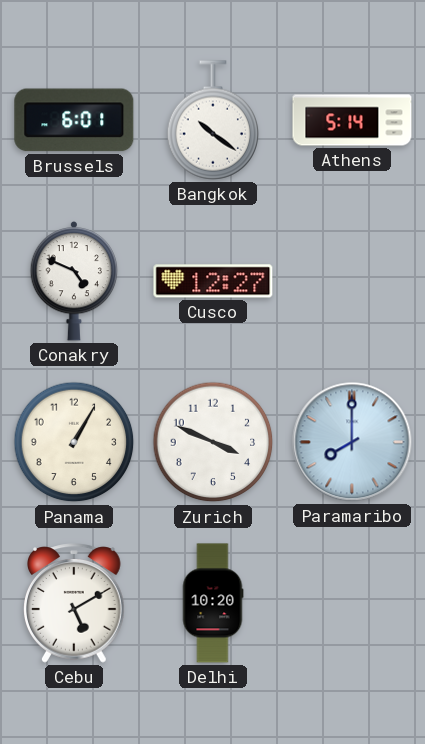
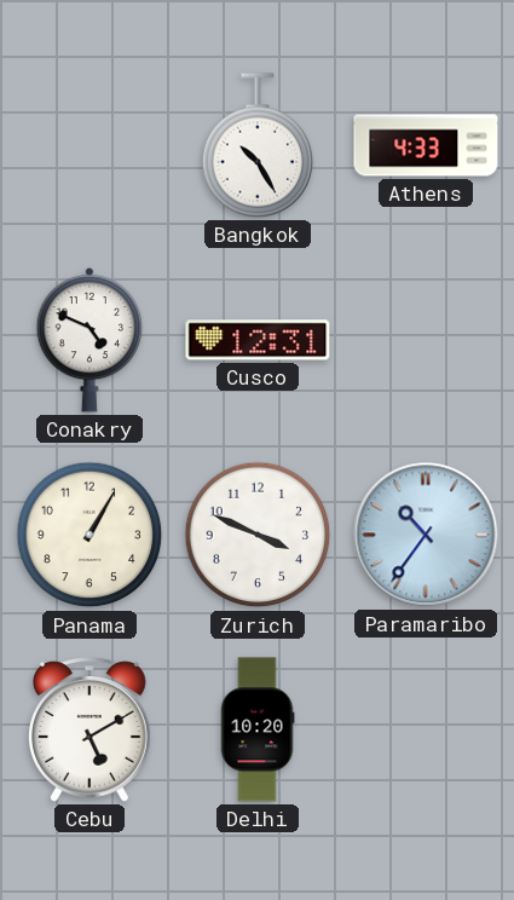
Brussels: 6:01 -> none (74, 120)
Bangkok: 10:21 -> 10:25 (258, 145)
Athens: 5:14 -> 4:33 (426, 145)
Cusco: 12:27 -> 12:31 (258, 340)
Paramaribo: 8:00 -> 10:36 (426, 535)
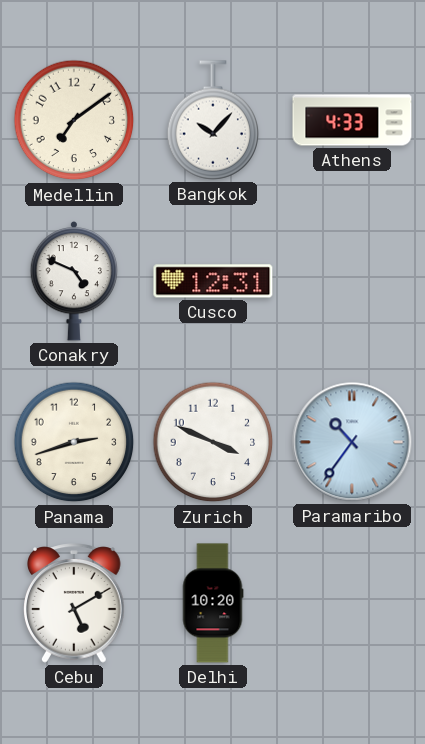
Medellin: none -> 7:09 (74, 120)
Bangkok: 10:25 -> 10:07 (213, 120)
Panama: 1:05 -> 2:42 (74, 442)
